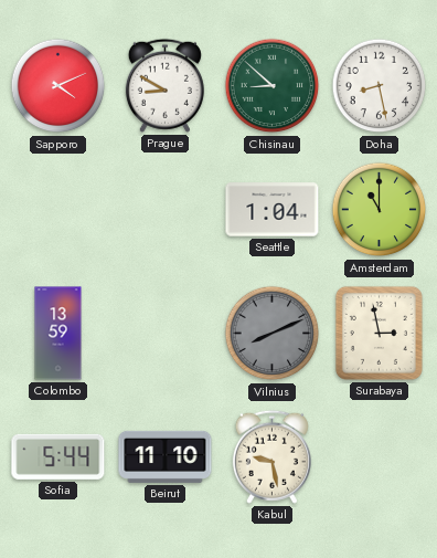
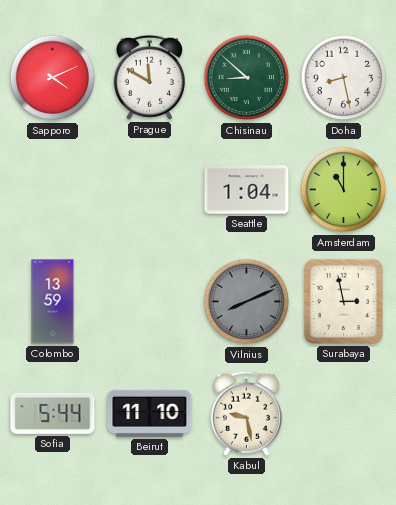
Prague: 8:50 -> 11:50 (149, 77)
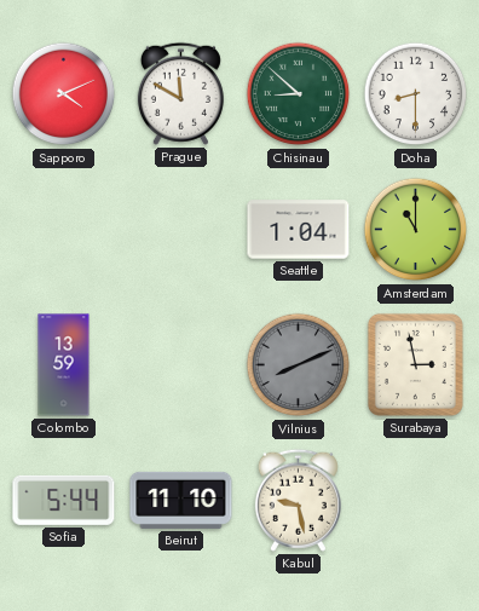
Doha: 8:28 -> 8:30 (416, 94)
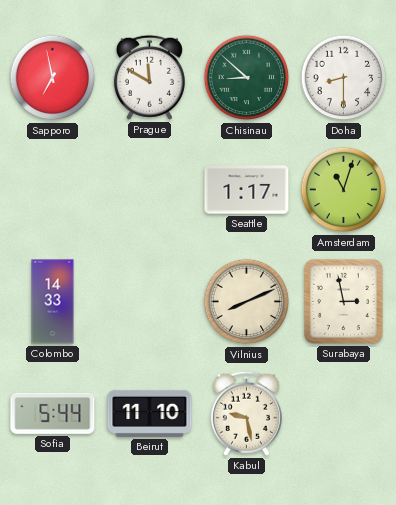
Sapporo: 4:11 -> 6:58 (53, 78)
Seattle: 1:04 -> 1:17 (247, 190)
Amsterdam: 11:00 -> 11:03 (344, 190)
Colombo: 13:59 -> 14:33 (53, 302)
Vilnius dial: grey -> cream (247, 302)
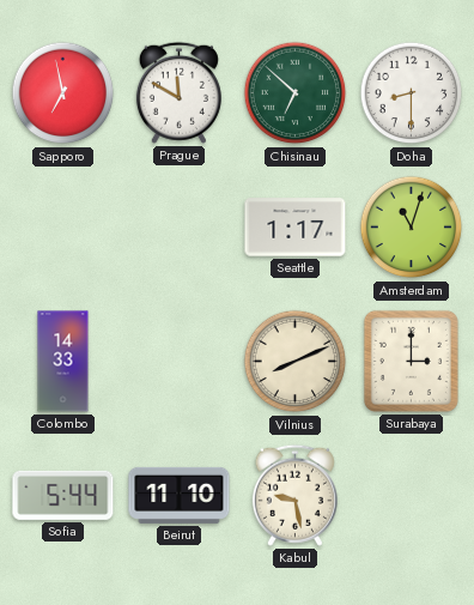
Chisinau: 8:52 -> 6:52 (296, 93)
Surabaya: 2:58 -> 3:00 (411, 361)
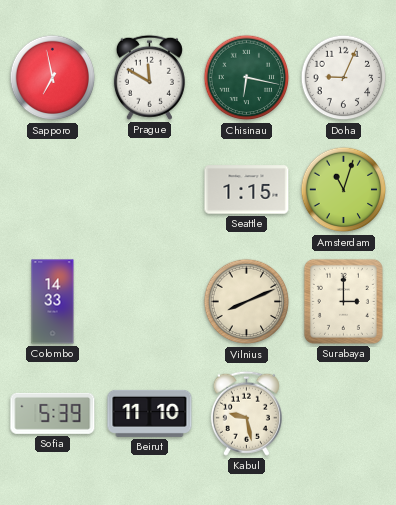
Chisinau: 6:52 -> 6:17 (247, 78)
Doha: 8:30 -> 9:04 (344, 78)
Seattle: 1:17 -> 1:15 (247, 190)
Sofia: 5:44 -> 5:39 (53, 413)
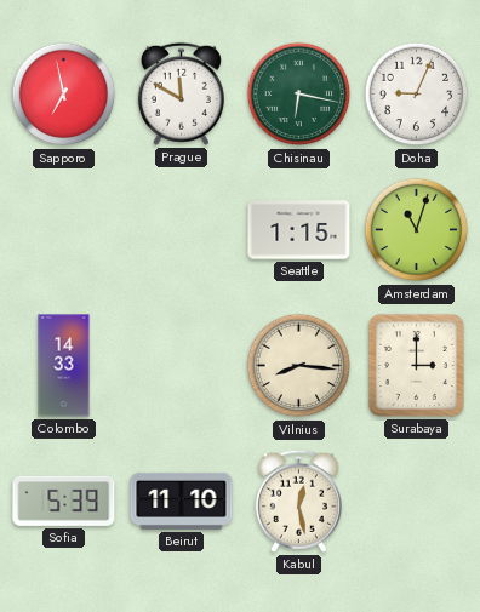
Vilnius: 8:11 -> 8:16 (299, 366)
Kabul: 9:28 -> 12:28 (298, 501)
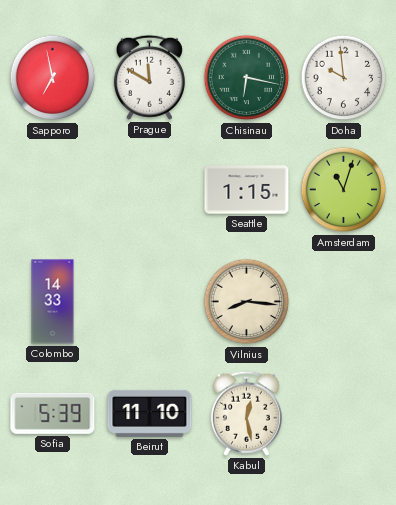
Doha: 9:04 -> 9:59 (344, 78)
Surabaya: 3:00 -> none (416, 365)
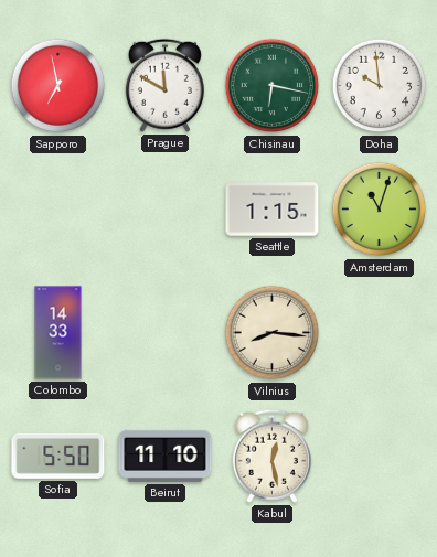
Sofia: 5:39 -> 5:50 (58, 456)
